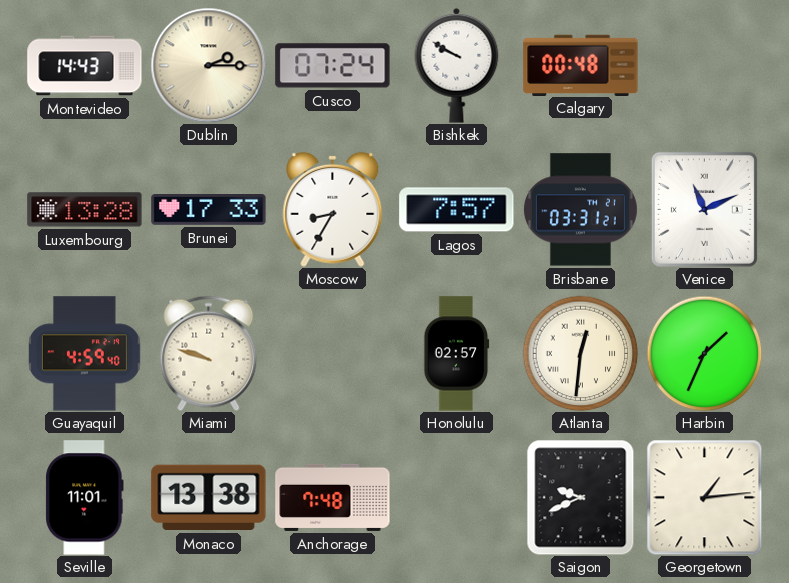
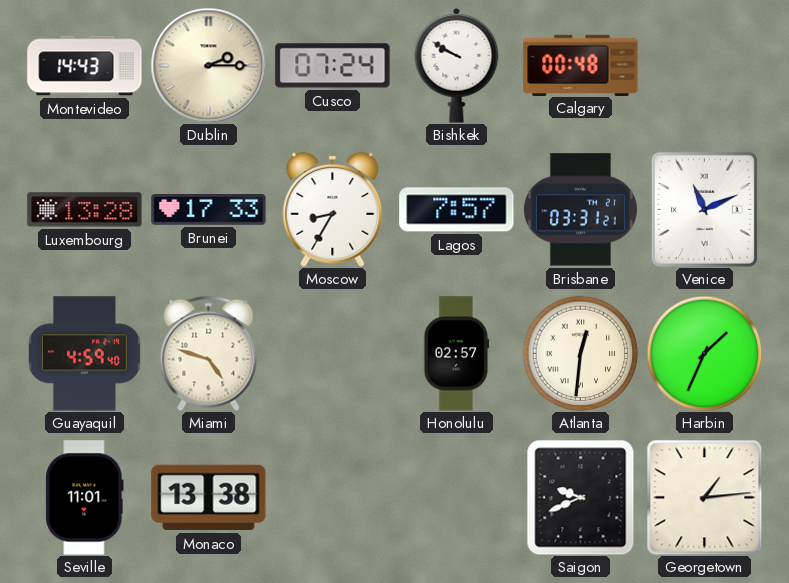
Miami: 9:48 -> 4:48 (209, 353)
Anchorage: 7:48 -> none (333, 497)
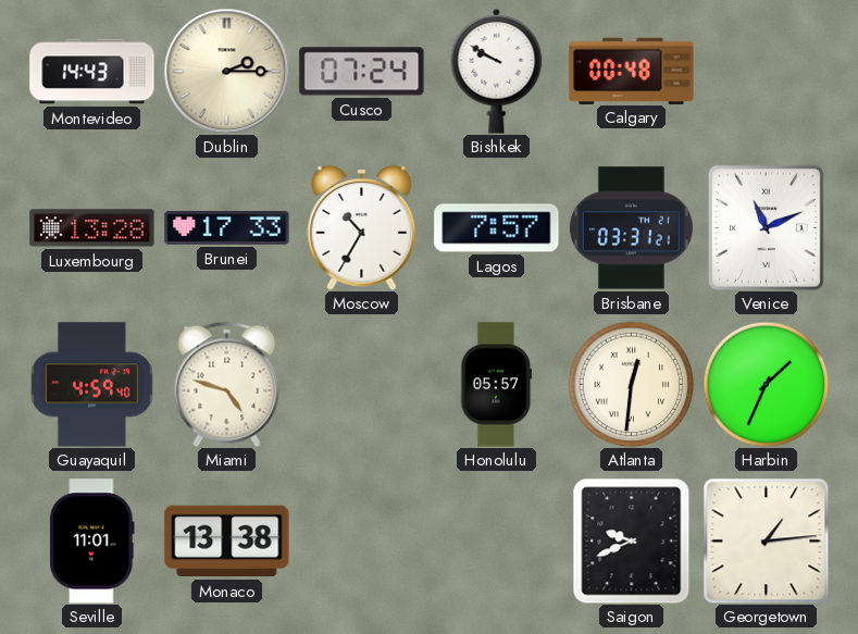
Moscow: 8:35 -> 10:35 (362, 227)
Honolulu: 02:57 -> 05:57 (497, 385)
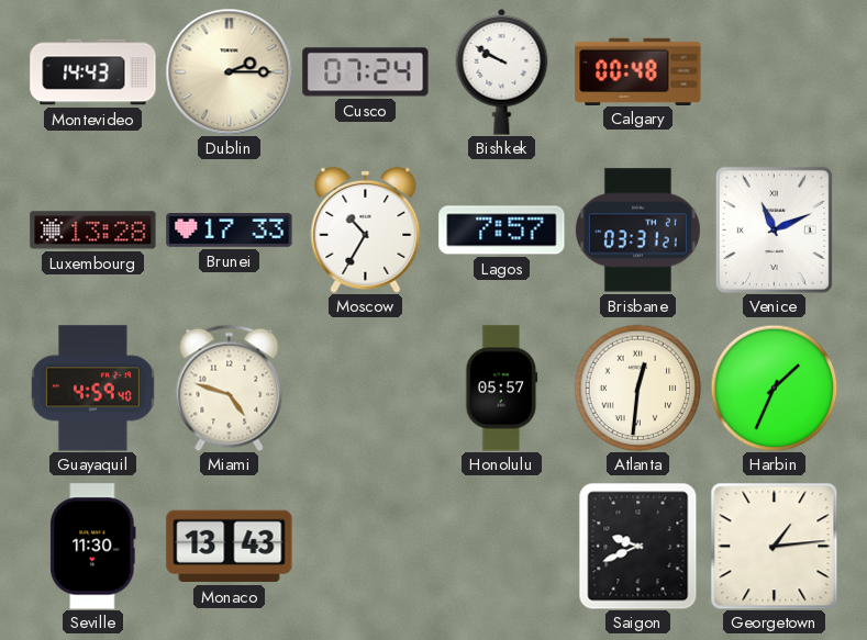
Seville: 11:01 -> 11:30 (93, 547)
Monaco: 13:38 -> 13:43 (230, 547)
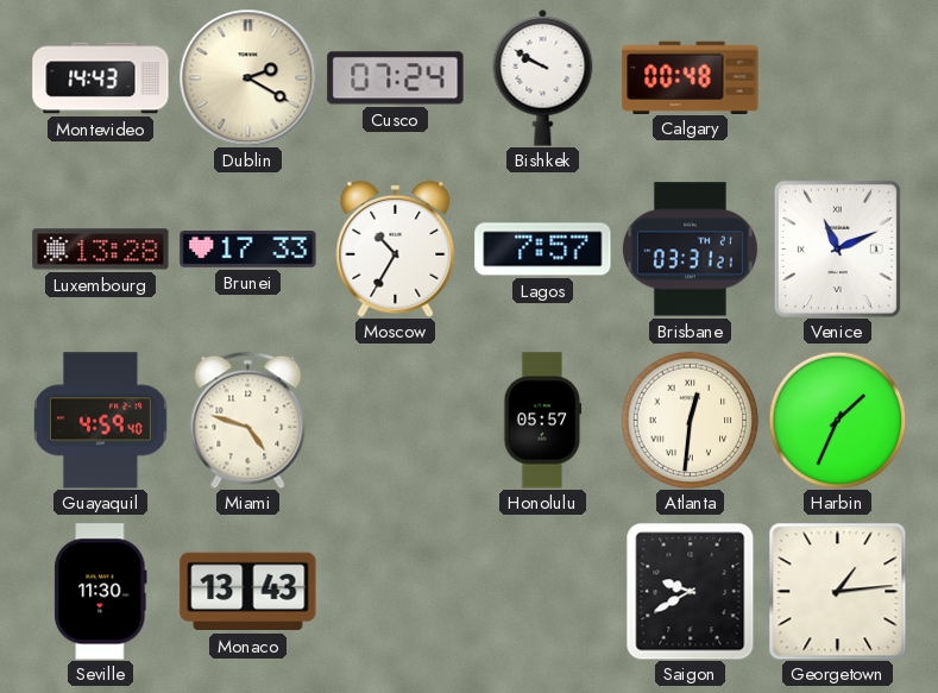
Dublin: 2:15 -> 2:20 (247, 77)
Saigon: 9:41 -> 9:40 (691, 591)
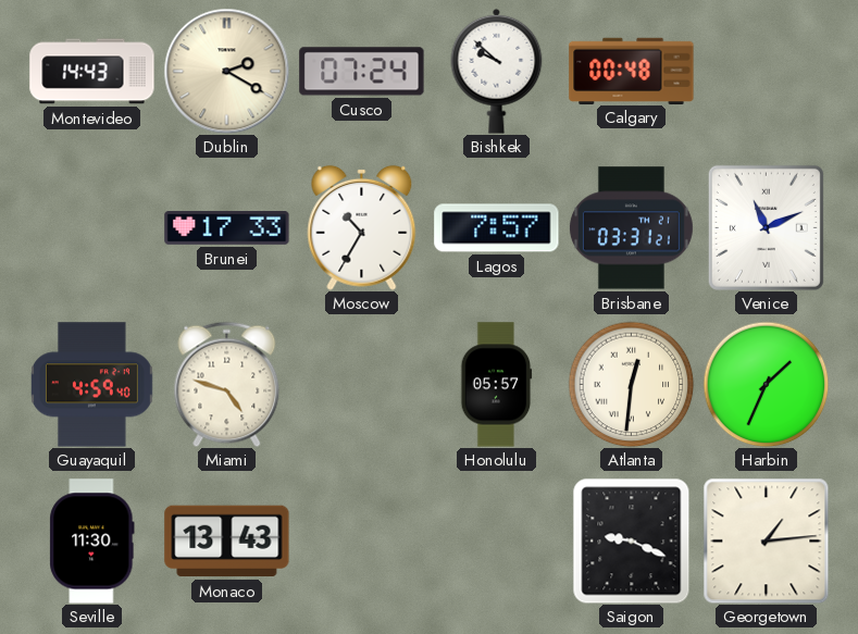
Bishkek: 9:50 -> 9:52 (497, 71)
Luxembourg: 13:28 -> none (101, 250)
Saigon: 9:40 -> 9:19 (632, 540)
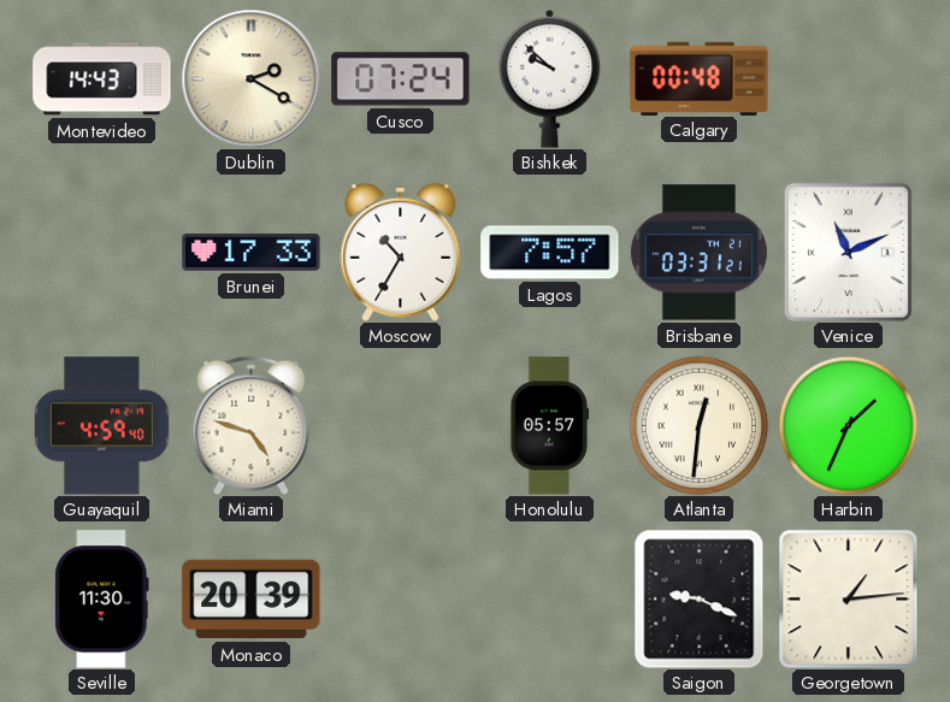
Monaco: 13:43 -> 20:39 (252, 600)
